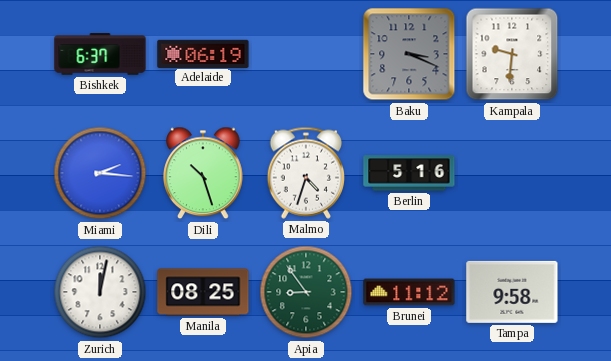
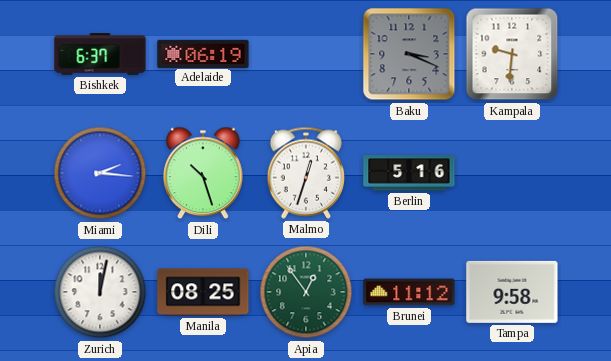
Malmo: 4:33 -> 12:33 (305, 173)
Apia: 8:54 -> 12:54 (306, 292)
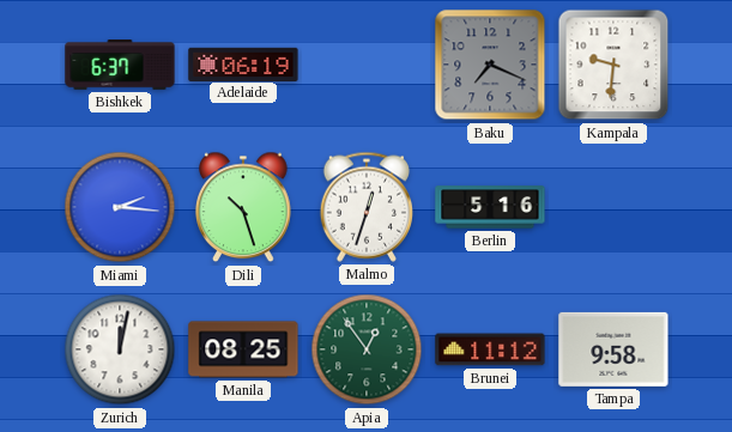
Baku: 3:19 -> 7:19 (490, 65)
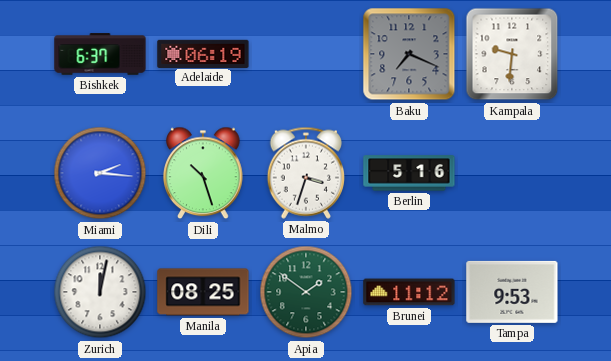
Malmo: 12:33 -> 3:33 (305, 173)
Apia: 12:54 -> 1:51 (306, 292)
Tampa: 9:58 -> 9:53 (512, 292)
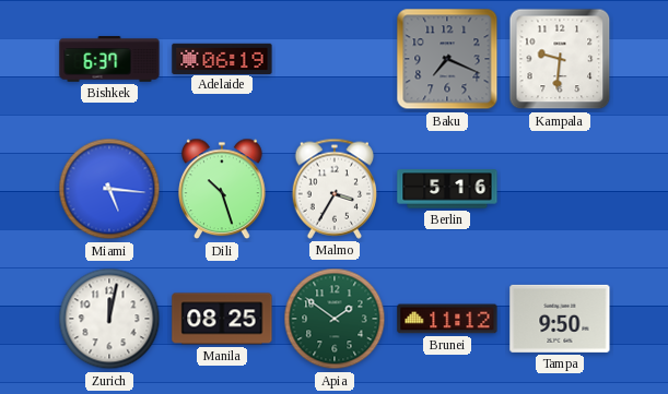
Miami: 2:16 -> 5:16 (109, 189)
Malmo: 3:33 -> 3:35 (333, 189)
Tampa: 9:53 -> 9:50 (560, 319)
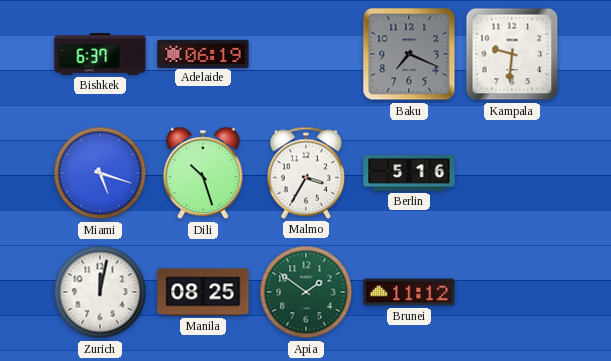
Miami: 5:16 -> 5:18 (100, 173)
Tampa: 9:50 -> none (560, 319)
